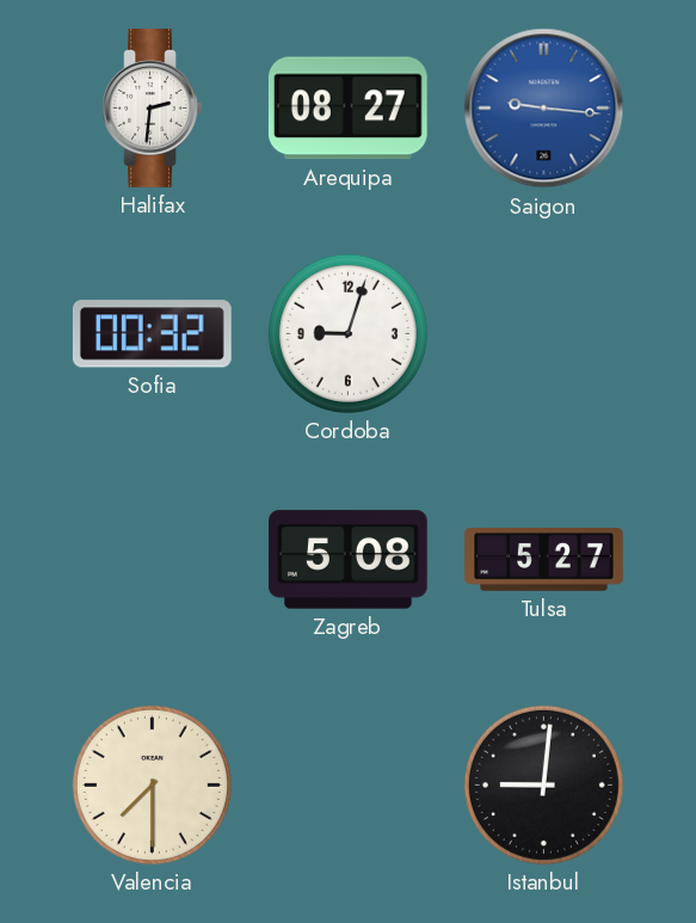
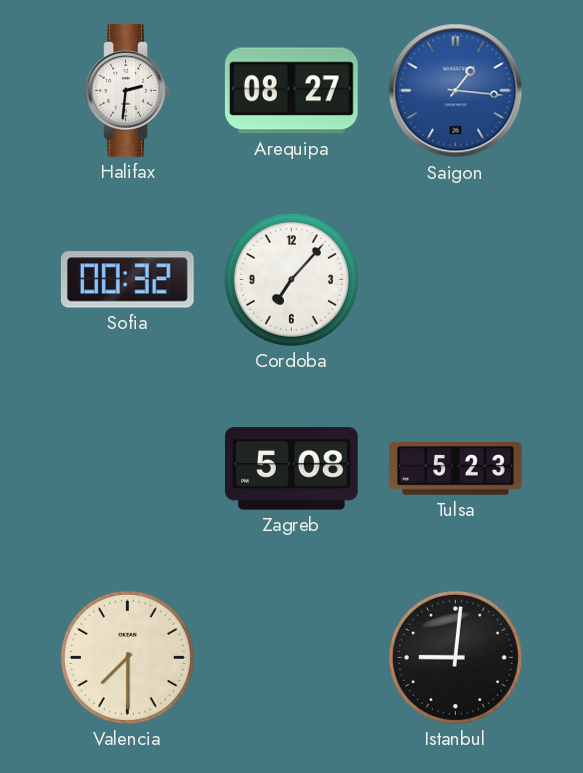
Saigon: 9:16 -> 1:16 (456, 91)
Cordoba: 9:03 -> 7:07 (291, 279)
Tulsa: 5:27 -> 5:23 (456, 469)
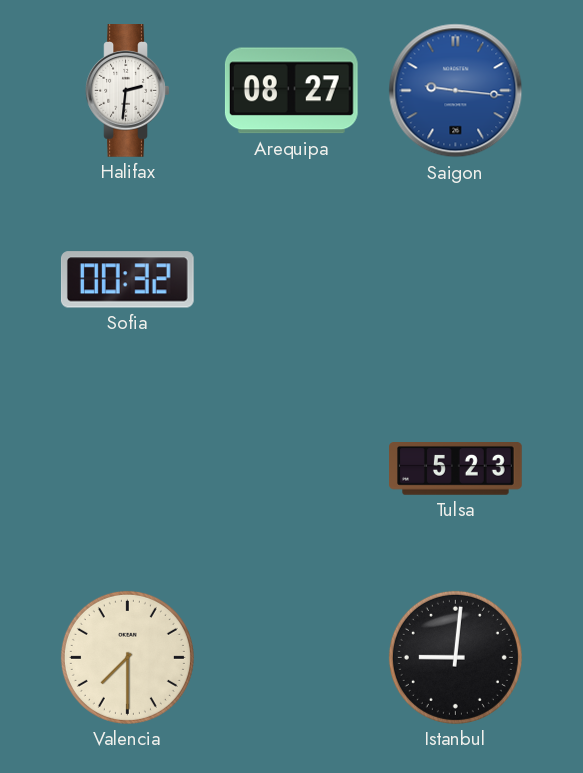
Saigon: 1:16 -> 9:16 (456, 91)
Cordoba: 7:07 -> none (291, 279)
Zagreb: 5:08 -> none (292, 469)
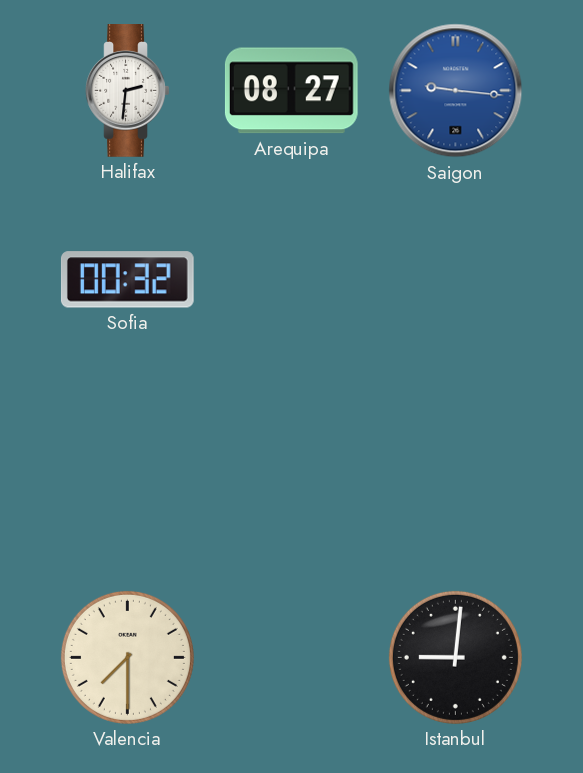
Tulsa: 5:23 -> none (456, 469)
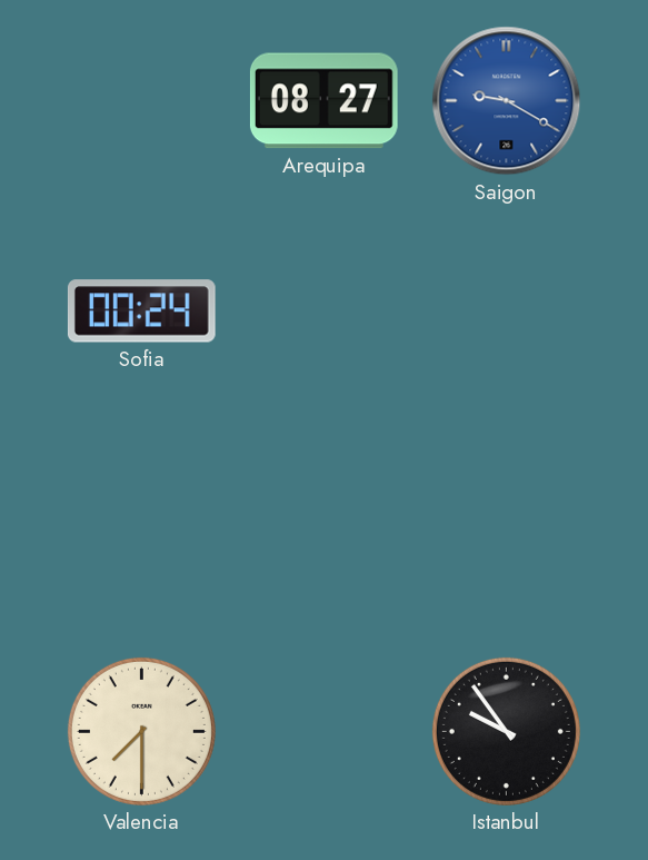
Halifax: 2:31 -> none (128, 91)
Saigon: 9:16 -> 9:20 (507, 101)
Sofia: 00:32 -> 00:24 (141, 312)
Istanbul: 9:01 -> 9:54 (506, 731)
